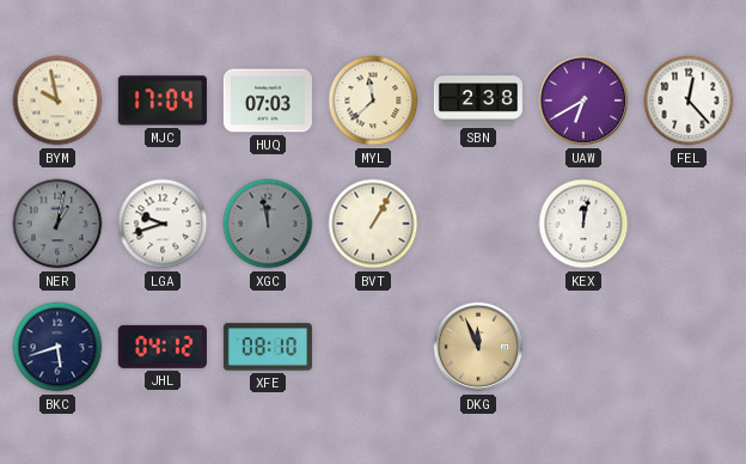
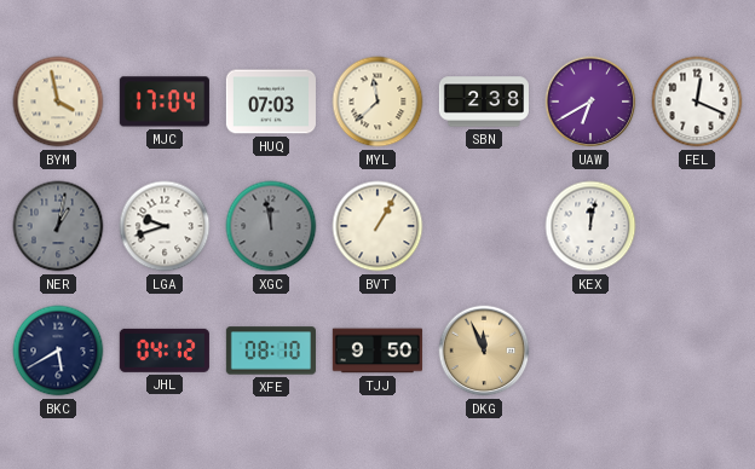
BYM: 9:58 -> 3:58 (58, 102)
FEL: 12:23 -> 12:19 (697, 102)
BKC: 5:42 -> 5:40 (58, 351)
TJJ: none -> 9:50 (377, 351)
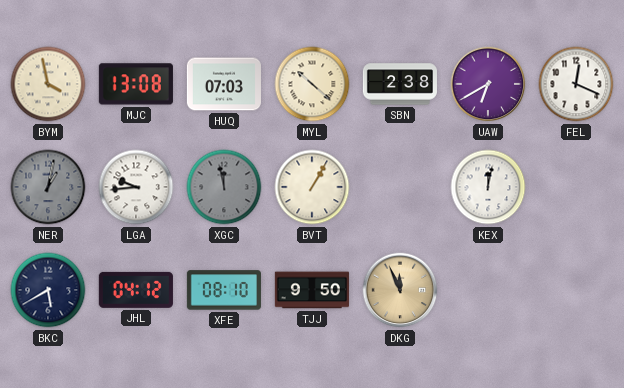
MJC: 17:04 -> 13:08 (136, 84)
MYL: 11:38 -> 10:22 (312, 84)
LGA: 9:42 -> 9:44 (136, 187)
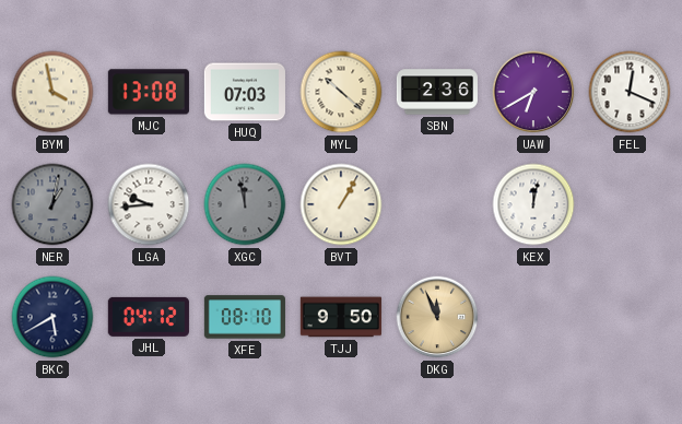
SBN: 2:38 -> 2:36 (437, 92)
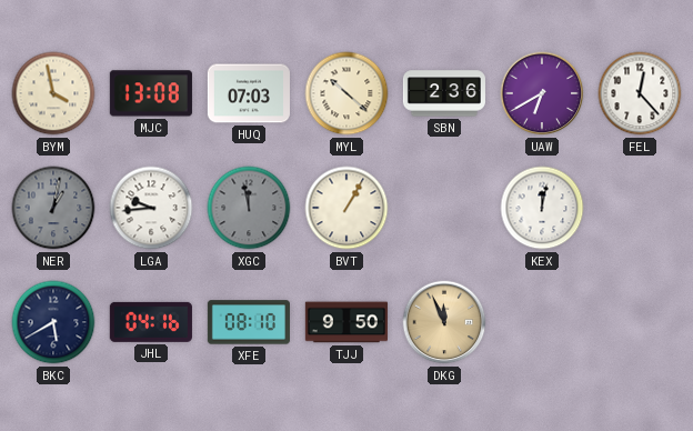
FEL: 12:19 -> 12:23 (640, 93)
JHL: 04:12 -> 04:16 (151, 322)
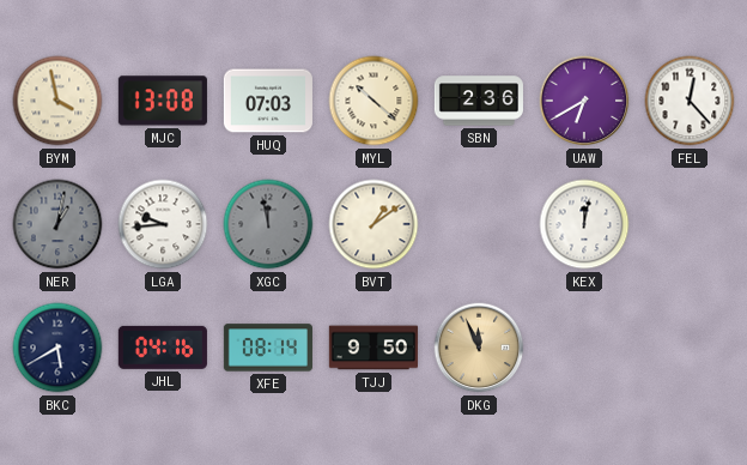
BVT: 1:05 -> 1:09 (373, 224)
XFE: 08:10 -> 08:14 (268, 348)
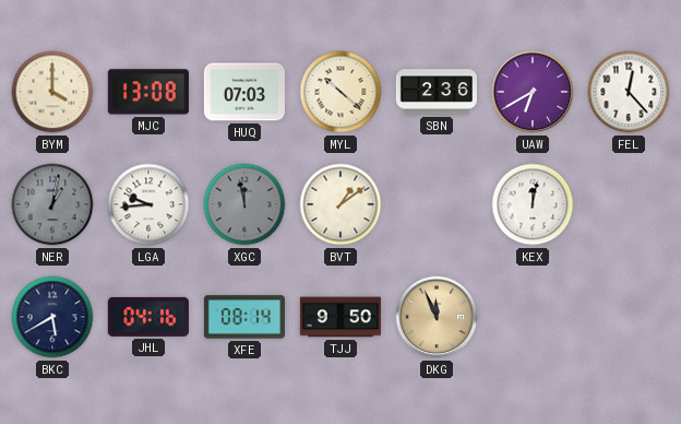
BYM: 3:58 -> 4:00 (52, 92)
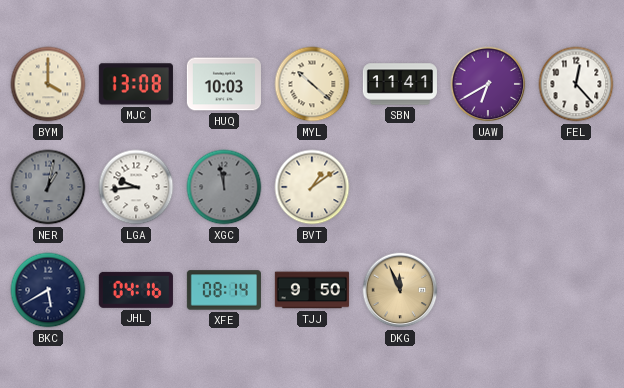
HUQ: 07:03 -> 10:03 (224, 84)
SBN: 2:36 -> 11:41 (400, 84)
KEX: 12:02 -> none (533, 204)
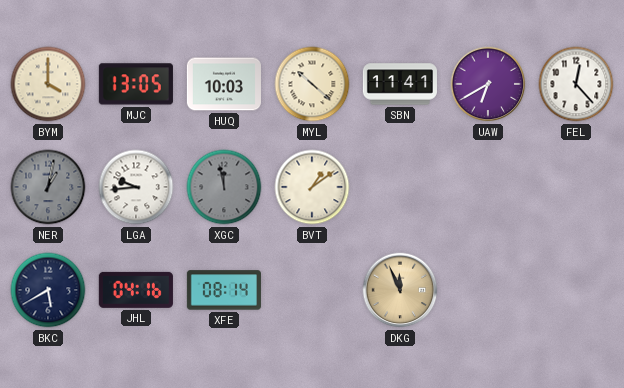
MJC: 13:08 -> 13:05 (136, 84)
TJJ: 9:50 -> none (312, 290)
